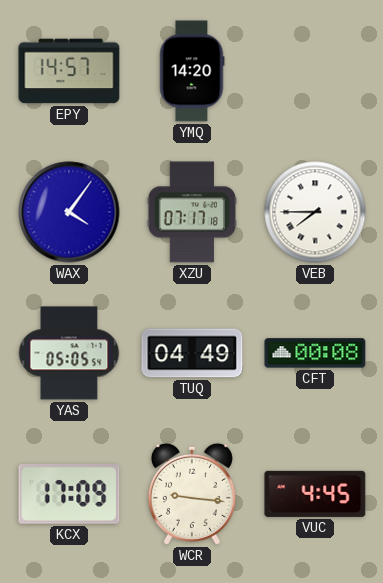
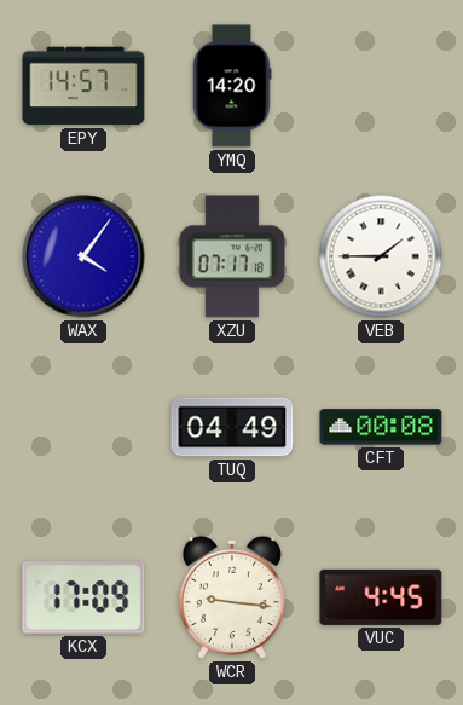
VEB: 7:45 -> 1:45 (381, 256)
YAS: 05:05 -> none (69, 353)
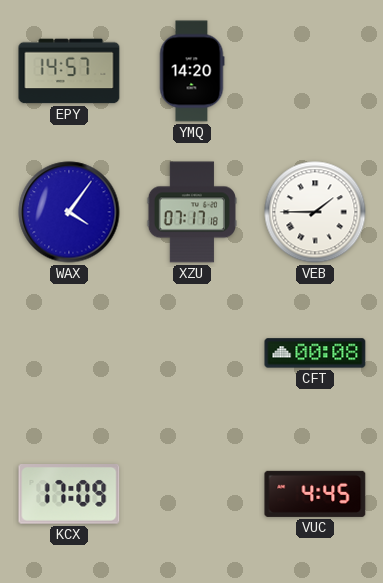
TUQ: 04:49 -> none (232, 427)
WCR: 9:16 -> none (232, 597)
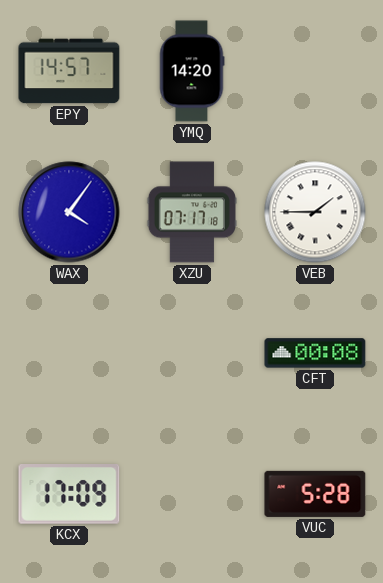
VUC: 4:45 -> 5:28 (315, 494)
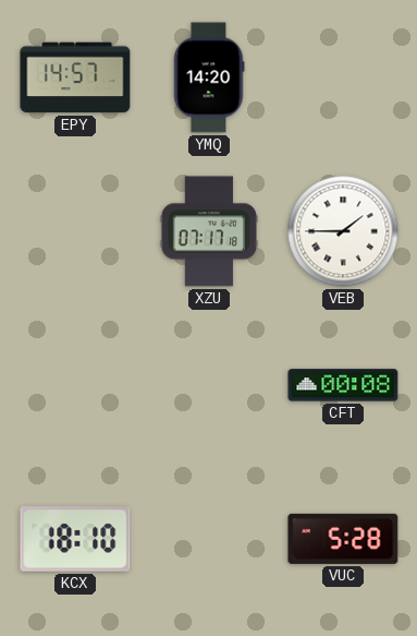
WAX: 4:06 -> none (69, 212)
KCX: 17:09 -> 18:10 (75, 540)
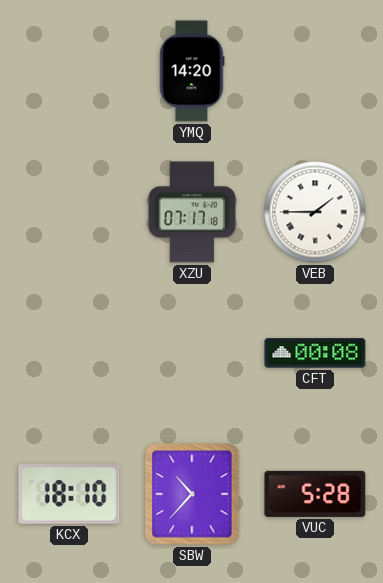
EPY: 14:57 -> none (75, 77)
SBW: none -> 10:37 (192, 494)
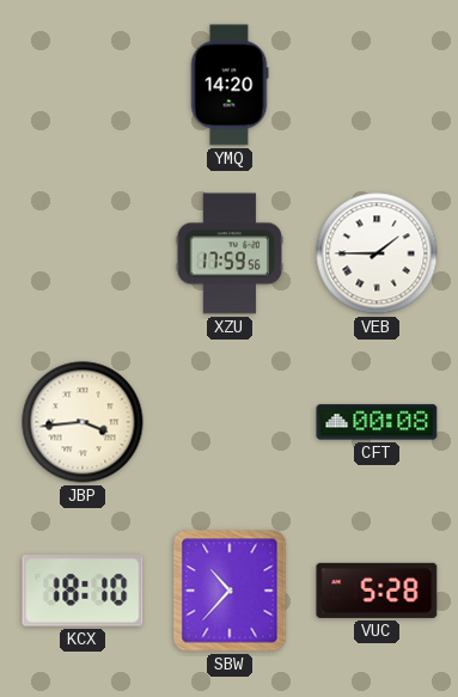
XZU: 07:17 -> 17:59 (230, 253)
JBP: none -> 3:44 (83, 422)
